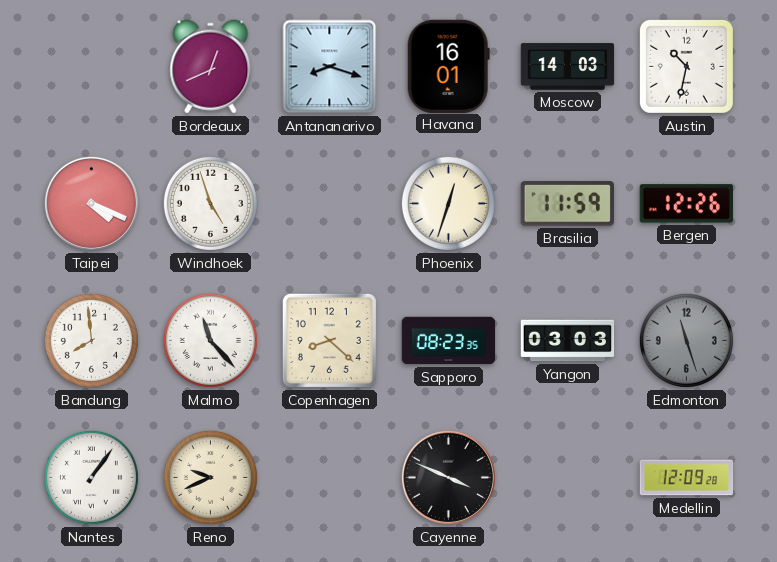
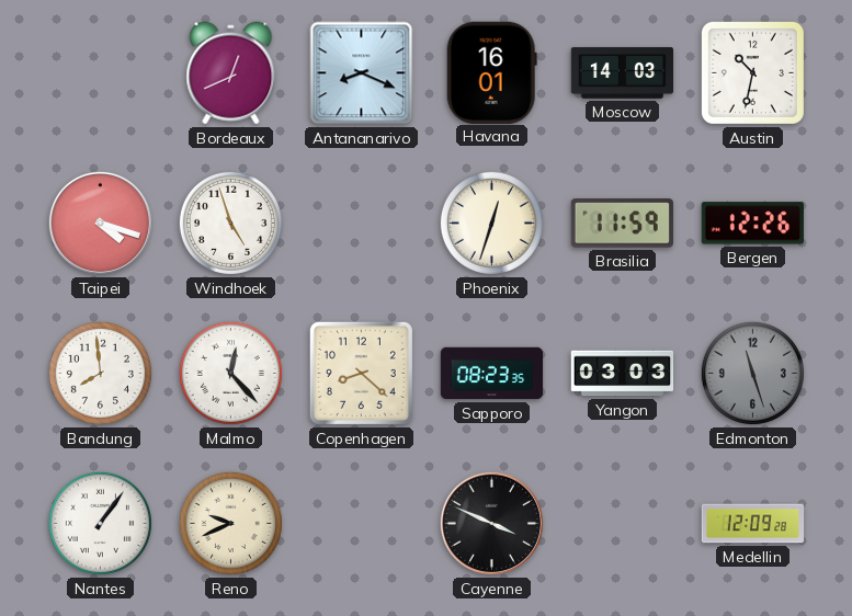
Antananarivo: 8:18 -> 8:19 (362, 73)
Taipei: 4:19 -> 4:18 (100, 223)
Malmo: 11:23 -> 12:23 (230, 373)
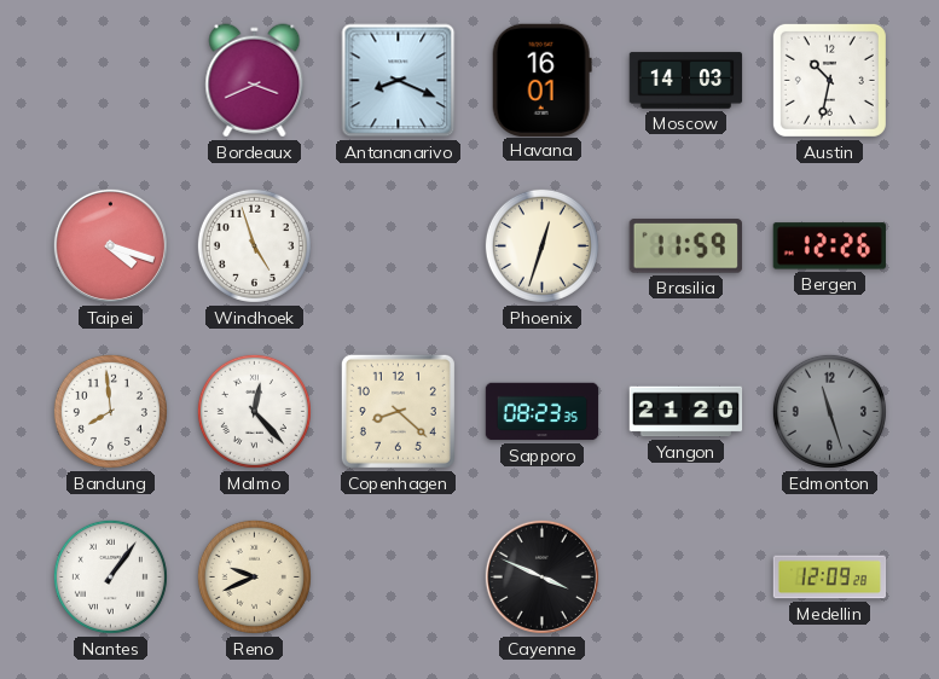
Bordeaux: 12:41 -> 3:41 (255, 81)
Yangon: 03:03 -> 21:20 (686, 412)
